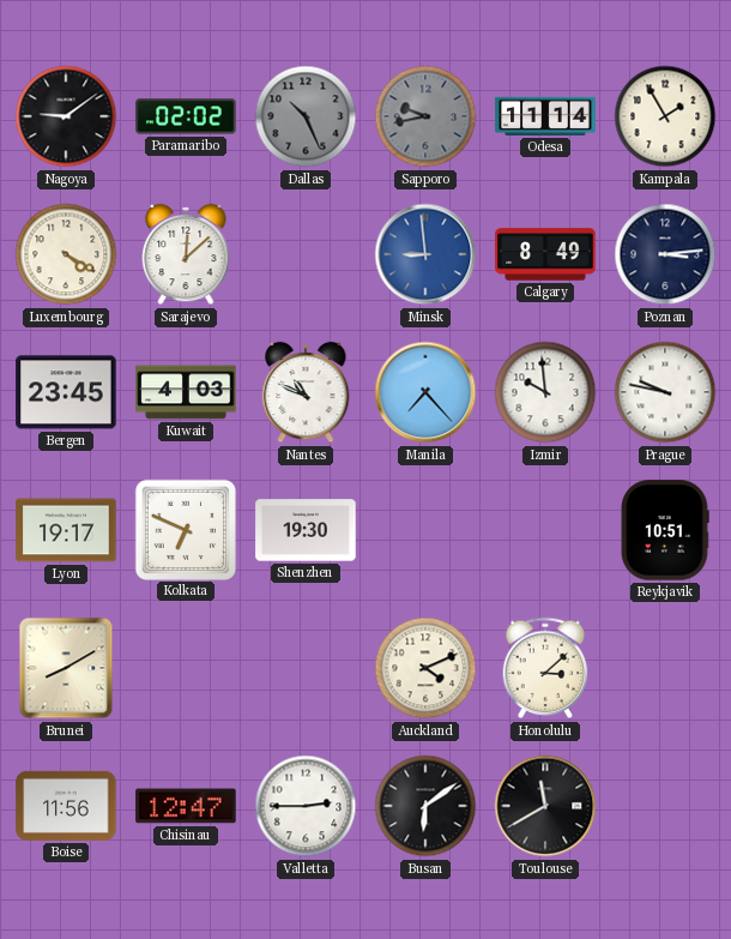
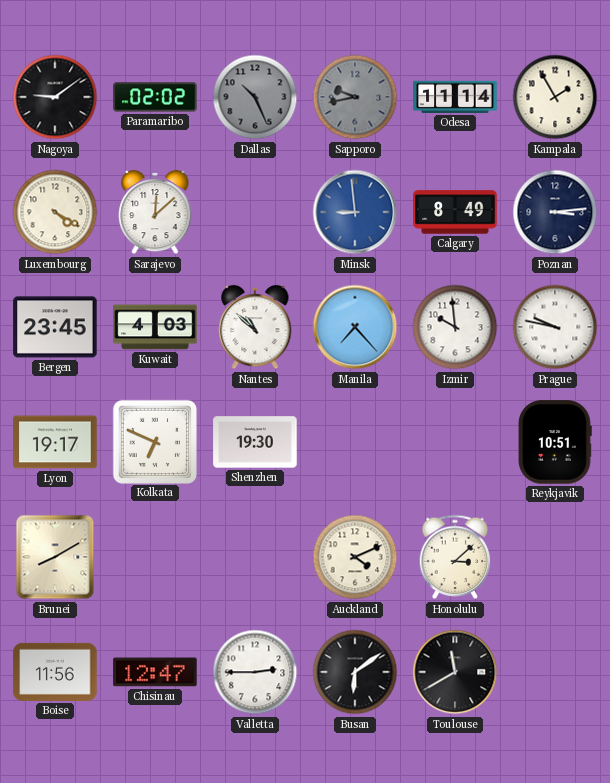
Nantes: 10:49 -> 10:52 (255, 327)
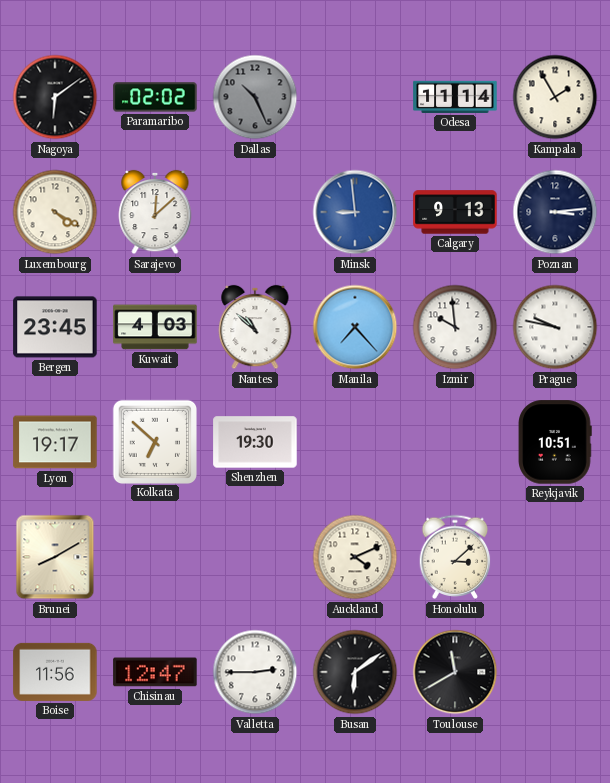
Nagoya: 9:09 -> 6:09 (55, 97)
Sapporo: 9:43 -> none (355, 97)
Calgary: 8:49 -> 9:13 (455, 212)
Kolkata: 6:49 -> 6:52 (154, 441)
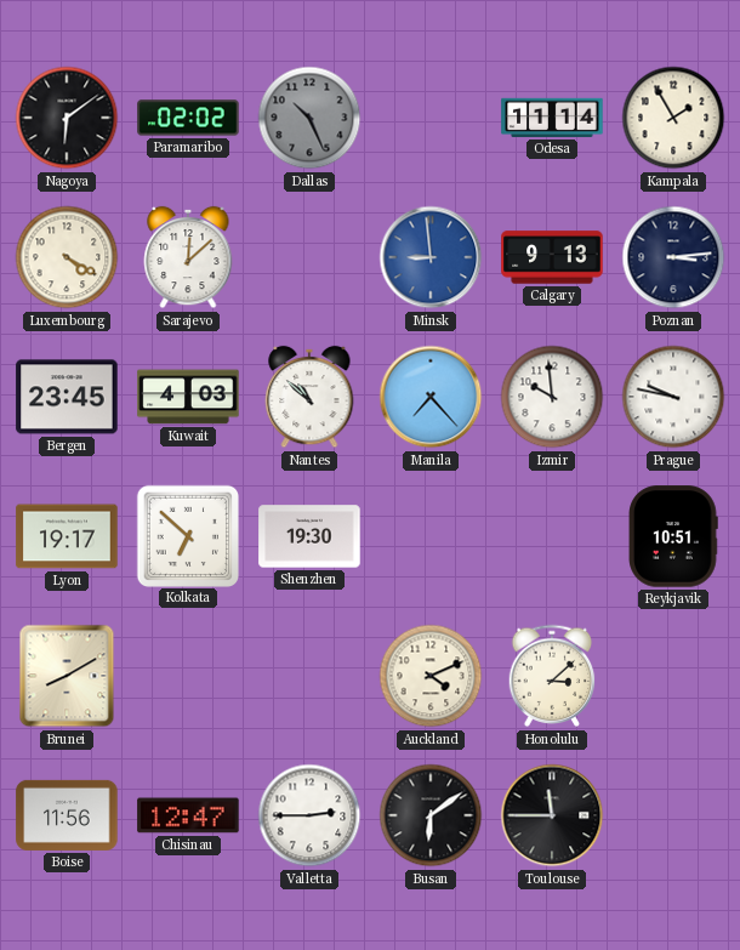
Toulouse: 11:40 -> 11:45 (552, 815)
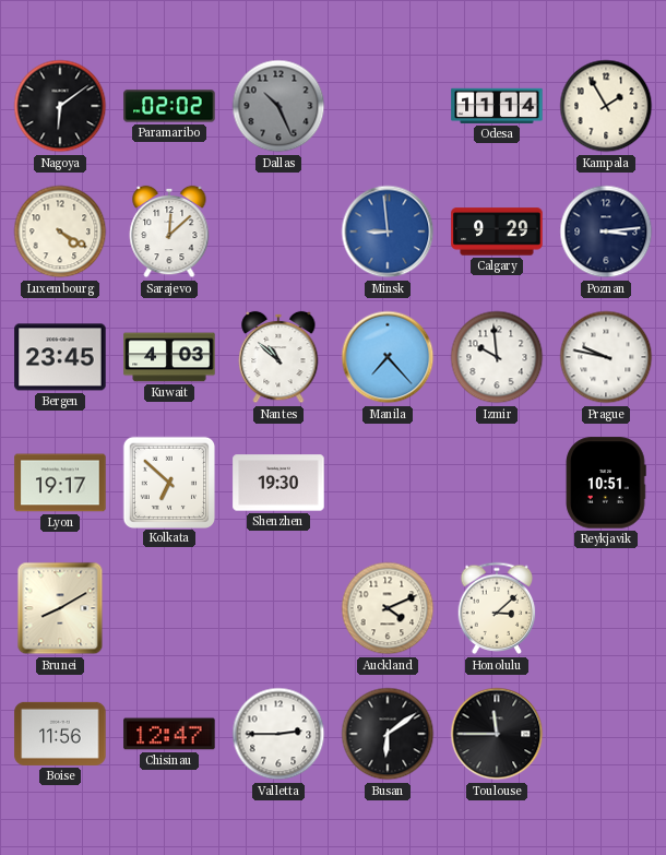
Calgary: 9:13 -> 9:29 (497, 231)
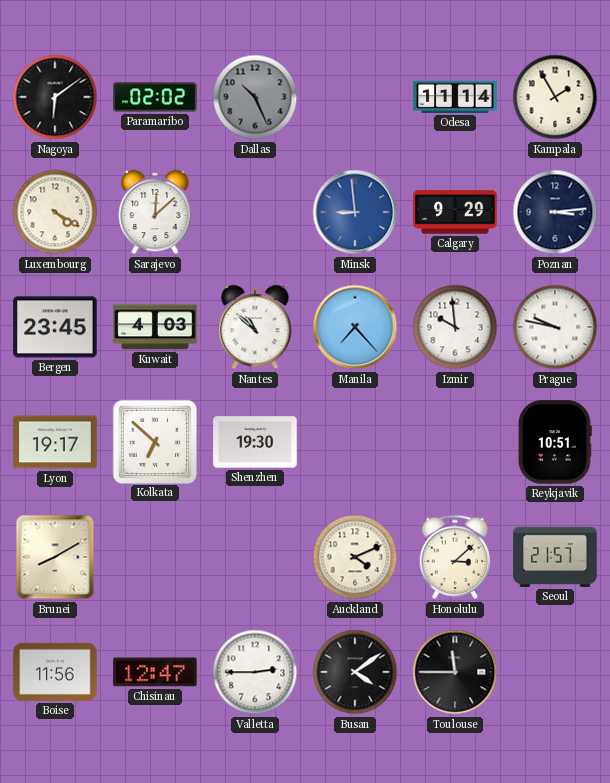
Seoul: none -> 21:57 (555, 557)
Busan: 6:09 -> 4:09 (355, 672)
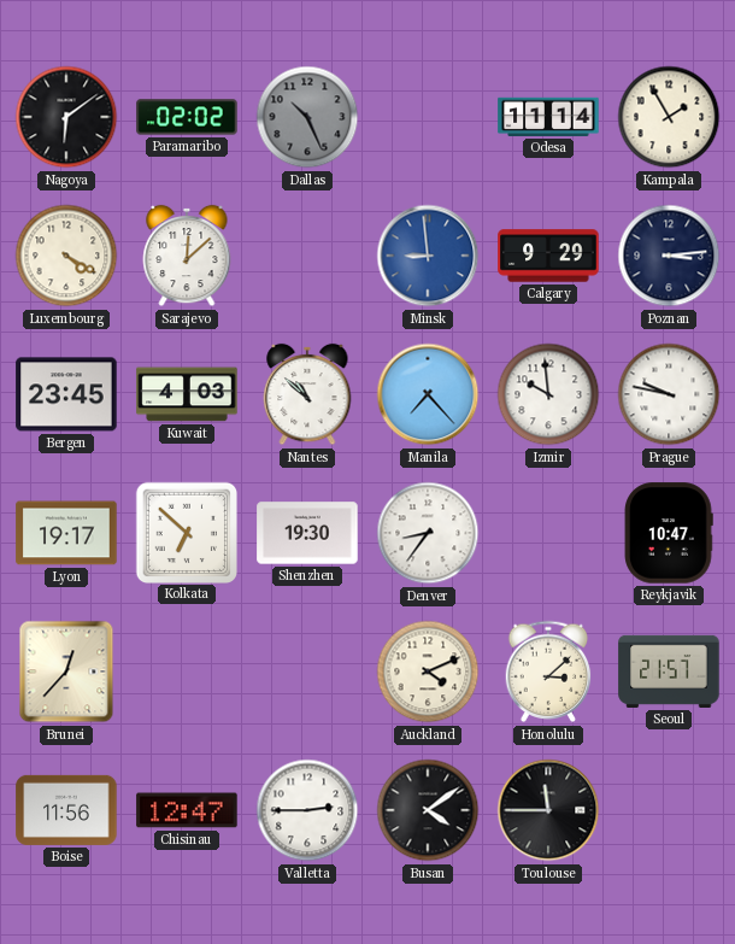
Denver: none -> 8:36 (428, 533)
Reykjavik: 10:51 -> 10:47 (669, 533)
Brunei: 8:10 -> 12:37 (66, 672)
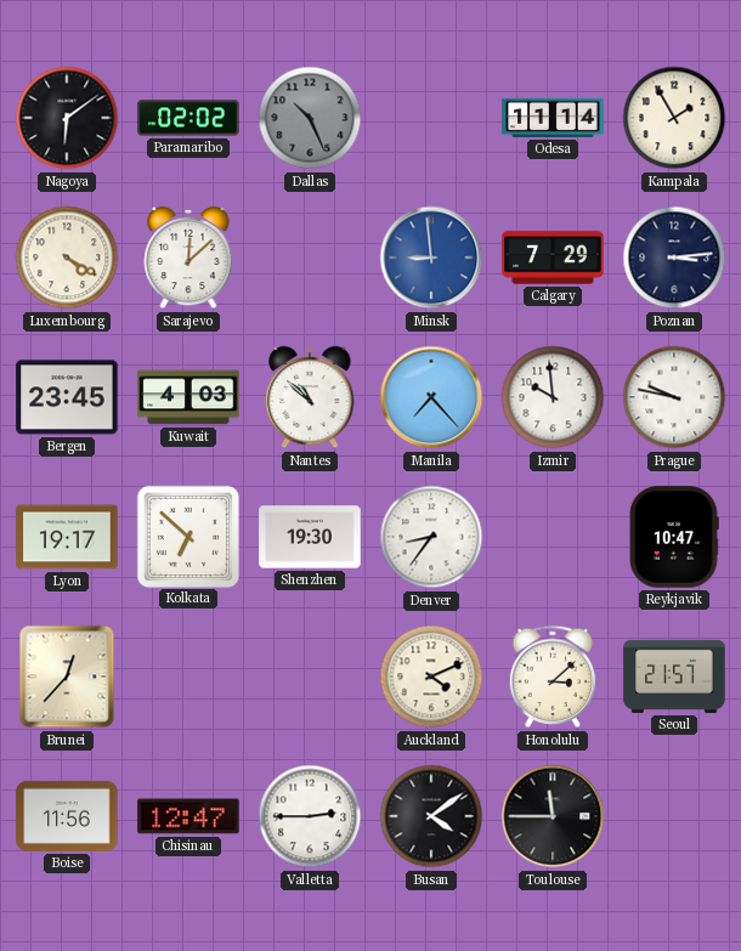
Calgary: 9:29 -> 7:29 (553, 257)
